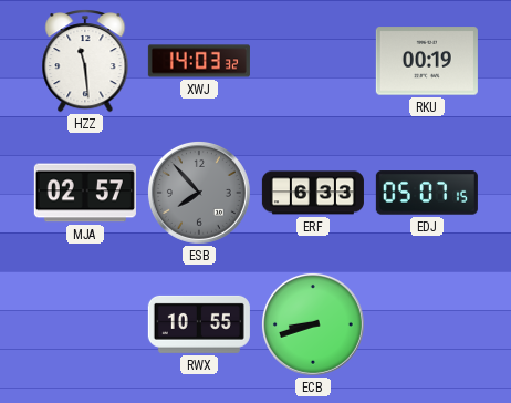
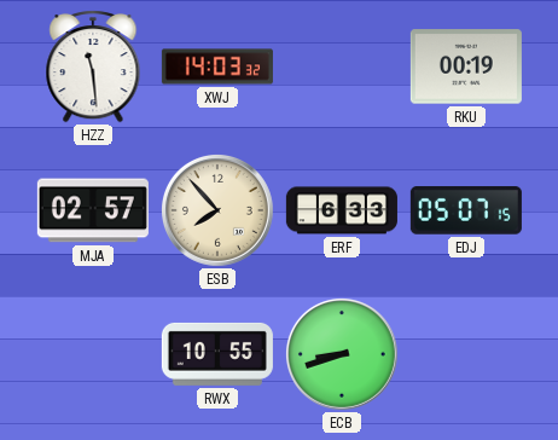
ESB dial: grey -> cream (217, 210)
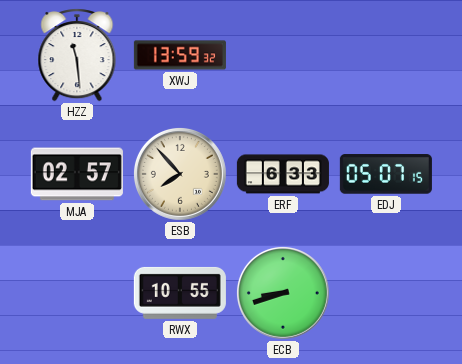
XWJ: 14:03 -> 13:59 (180, 55)
RKU: 00:19 -> none (466, 66)
